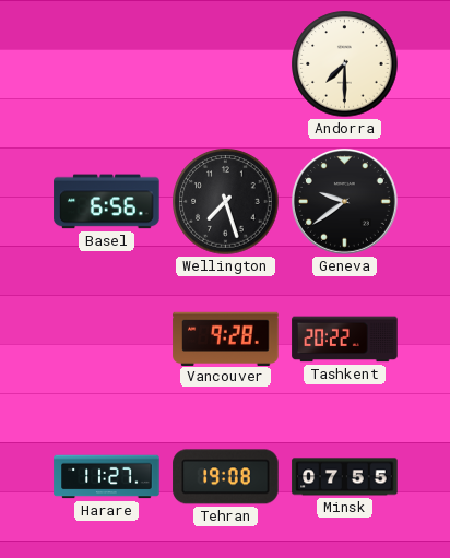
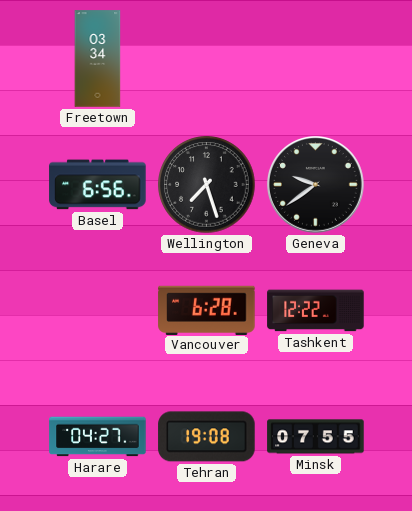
Freetown: none -> 03:34 (98, 59)
Andorra: 7:30 -> none (345, 64)
Vancouver: 9:28 -> 6:28 (207, 310)
Tashkent: 20:22 -> 12:22 (316, 311)
Harare: 11:27 -> 04:27 (98, 437)
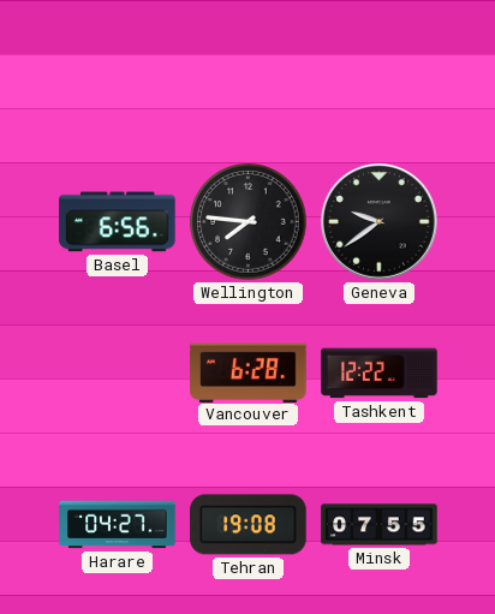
Freetown: 03:34 -> none (98, 59)
Wellington: 7:27 -> 7:46 (249, 222)
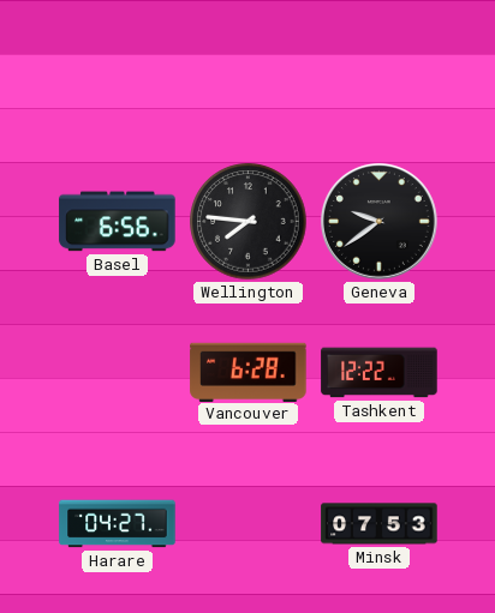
Tehran: 19:08 -> none (249, 525)
Minsk: 07:55 -> 07:53 (380, 524)
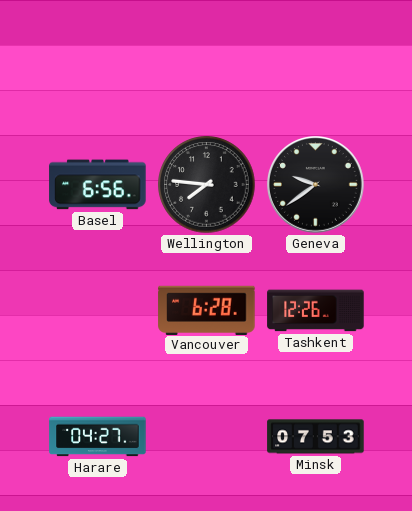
Tashkent: 12:22 -> 12:26 (316, 311)
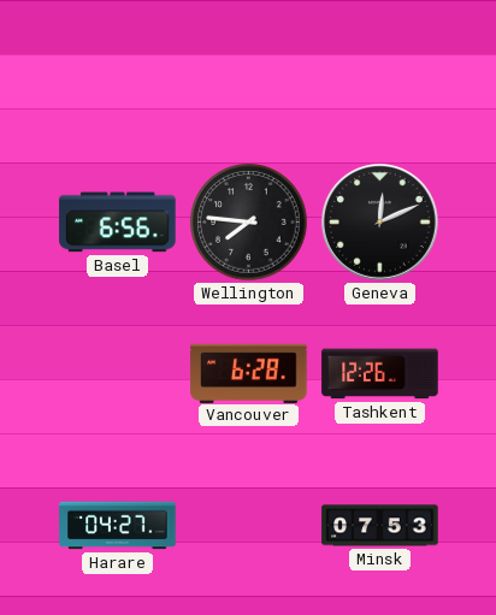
Geneva: 9:39 -> 12:11 (380, 223)
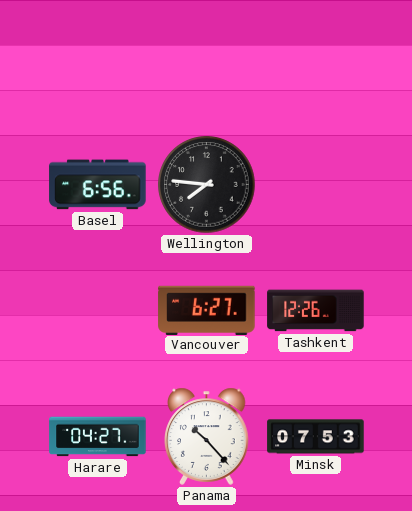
Geneva: 12:11 -> none (380, 223)
Vancouver: 6:28 -> 6:27 (207, 310)
Panama: none -> 10:23 (207, 436)
